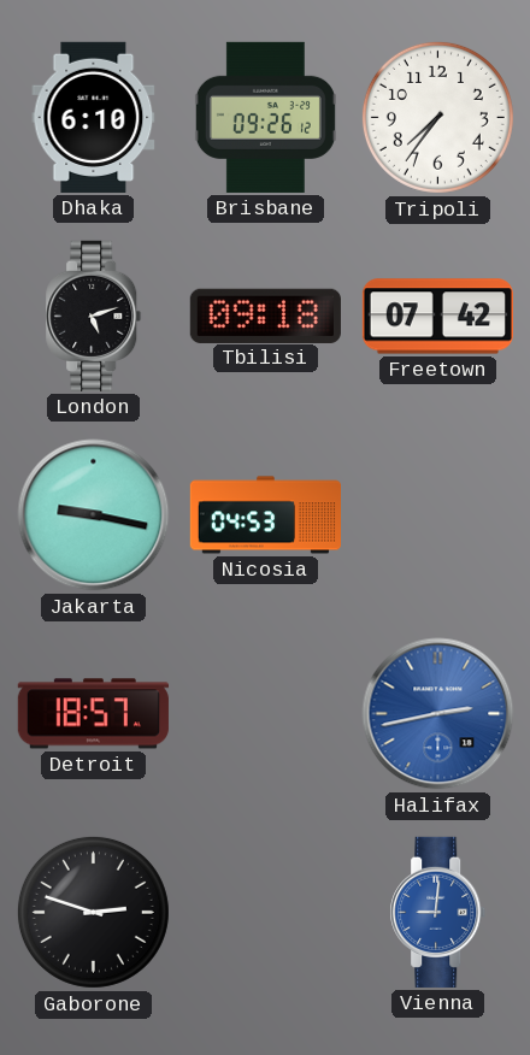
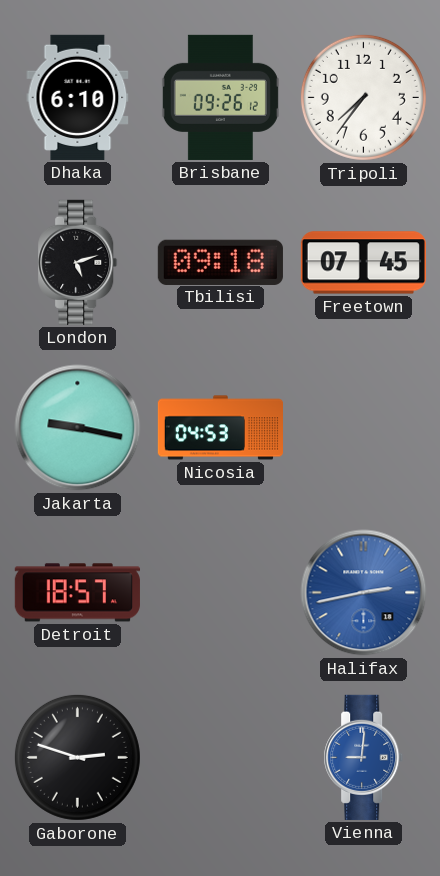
Freetown: 07:42 -> 07:45 (363, 263)
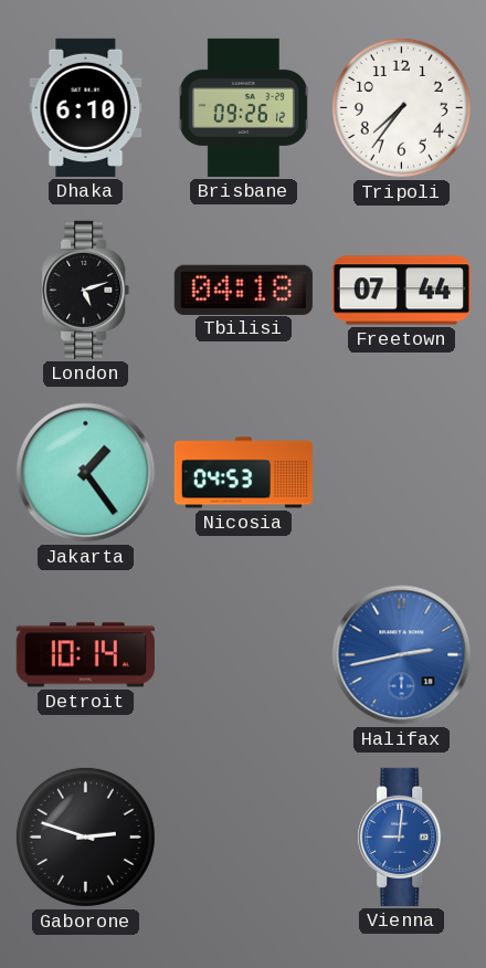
Tbilisi: 09:18 -> 04:18 (243, 290)
Freetown: 07:45 -> 07:44 (401, 291)
Jakarta: 9:17 -> 1:24 (86, 473)
Detroit: 18:57 -> 10:14 (85, 655)
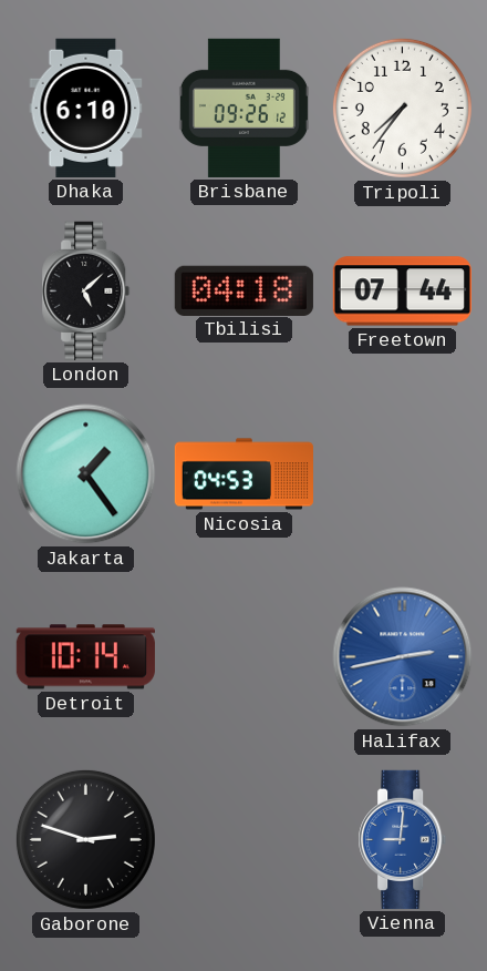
London: 5:12 -> 5:08 (86, 290)
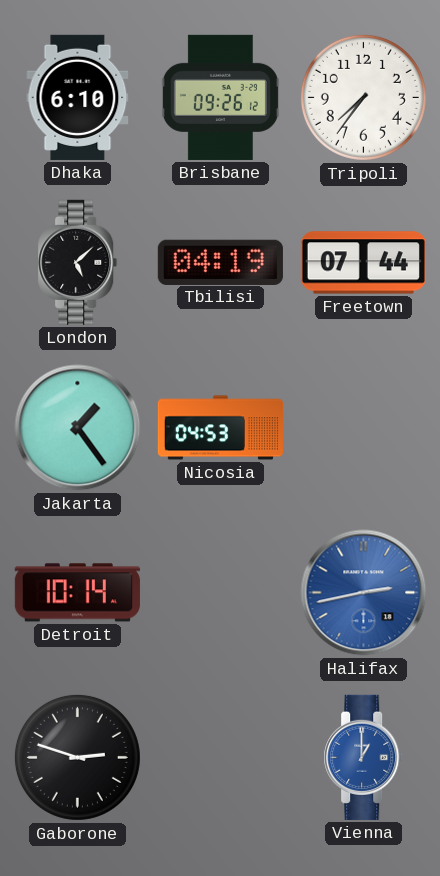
Tbilisi: 04:18 -> 04:19 (220, 262)
Vienna: 9:01 -> 1:00 (364, 757)
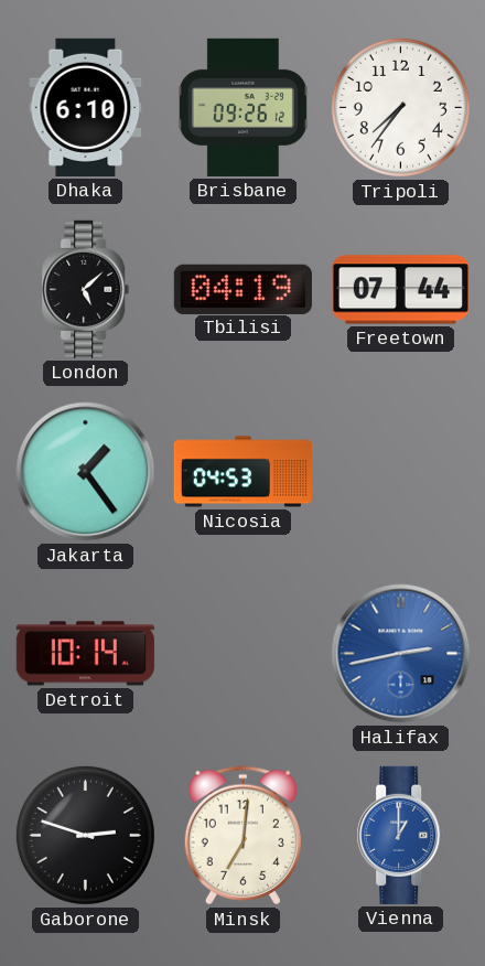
Minsk: none -> 7:01 (242, 836)
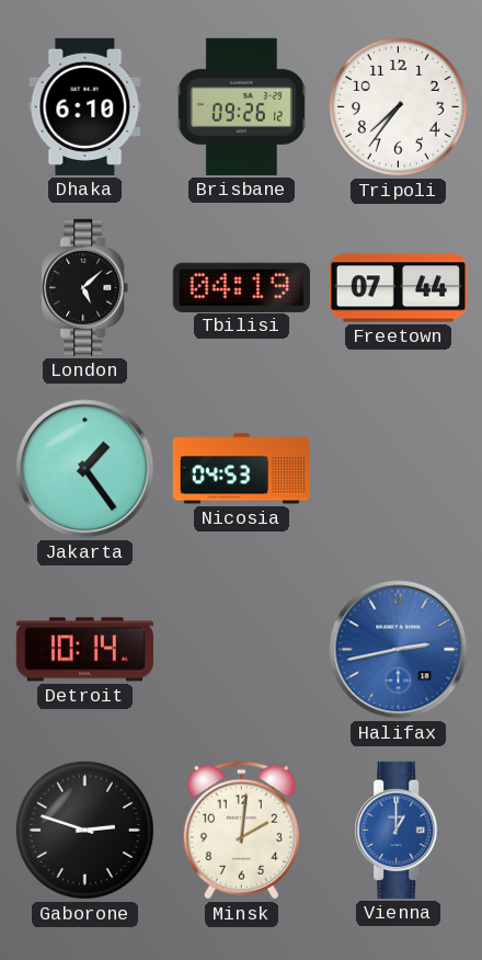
Minsk: 7:01 -> 2:01 (241, 831)
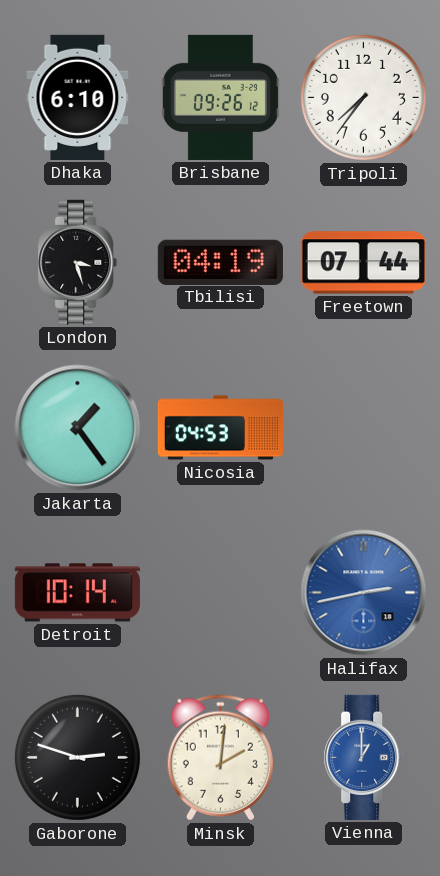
London: 5:08 -> 3:27 (78, 262)
